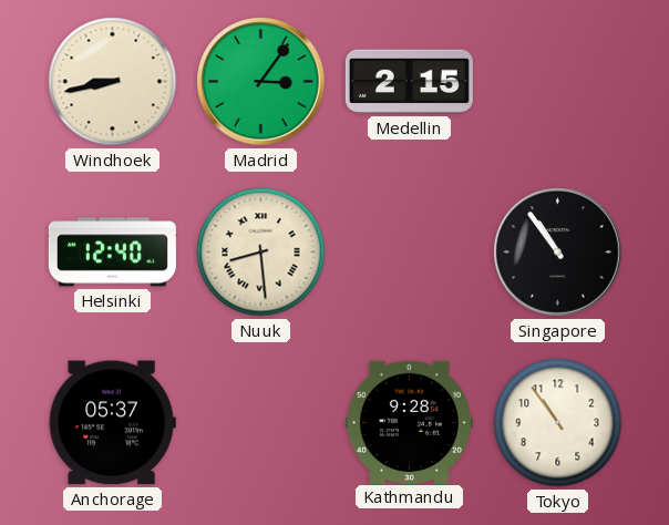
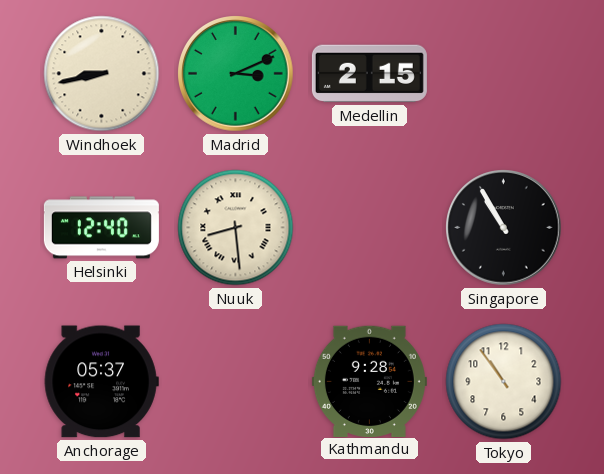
Madrid: 3:06 -> 3:11 (236, 74)
Singapore: 10:54 -> 10:55 (504, 228)
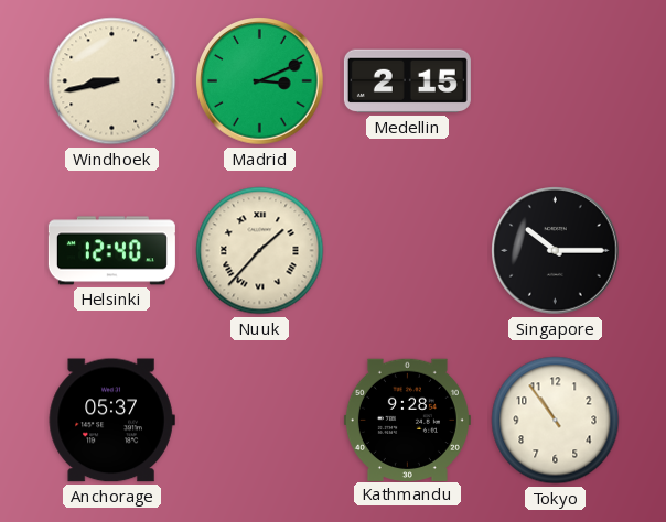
Nuuk: 8:29 -> 1:37 (260, 251)
Singapore: 10:55 -> 10:15 (556, 251)
